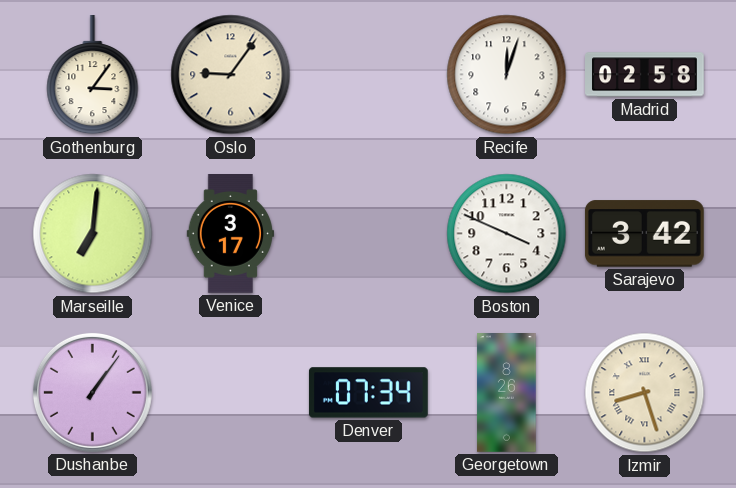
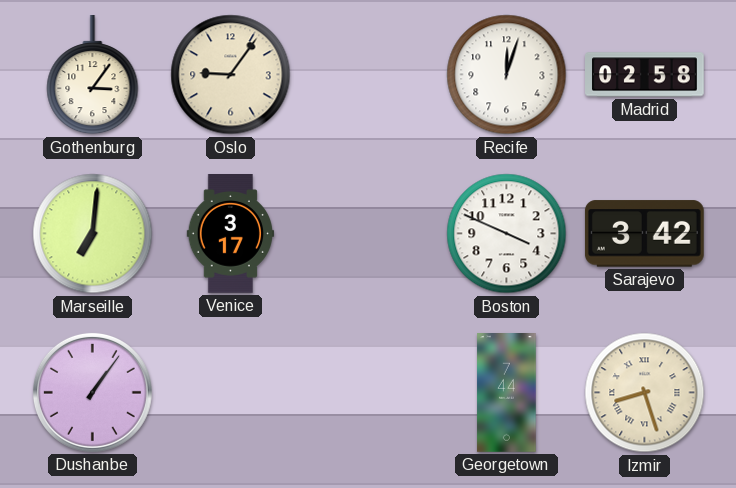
Denver: 07:34 -> none (369, 393)
Georgetown: 8:26 -> 7:44 (507, 393)
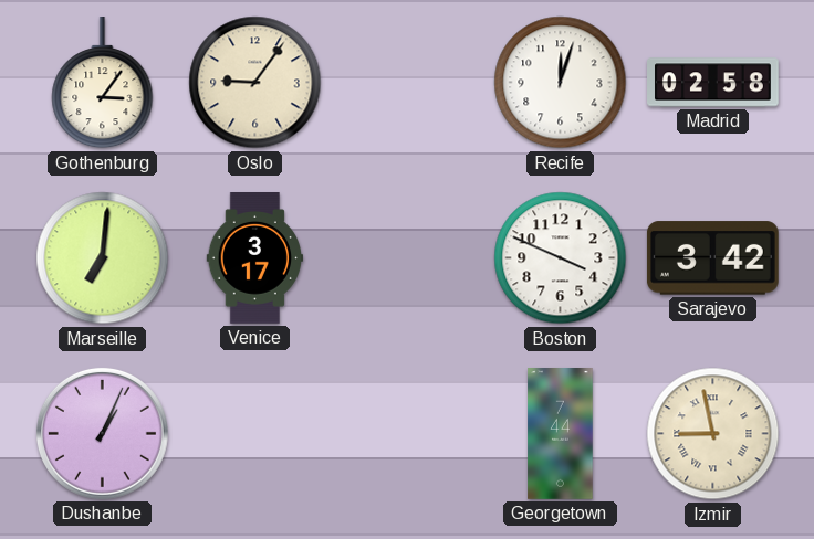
Dushanbe: 1:06 -> 1:04 (102, 433)
Izmir: 8:27 -> 8:58 (713, 434)
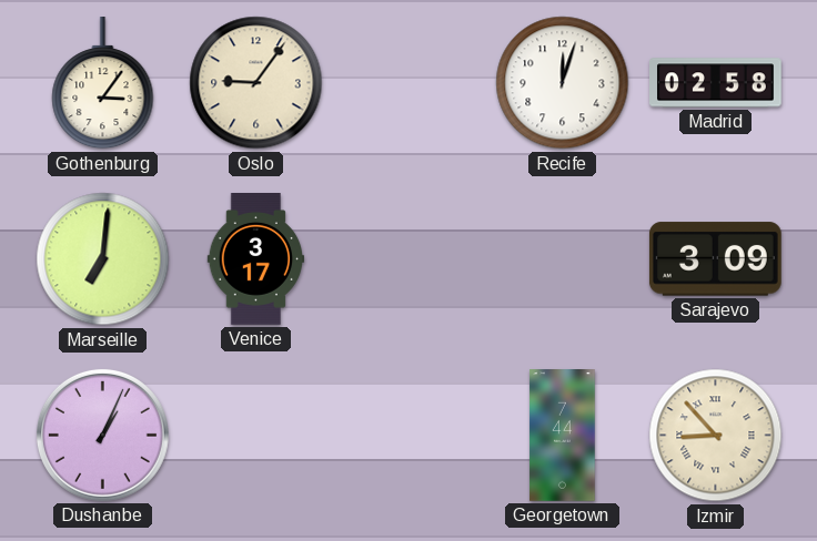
Boston: 3:49 -> none (561, 258)
Sarajevo: 3:42 -> 3:09 (715, 259)
Izmir: 8:58 -> 8:53 (716, 436)
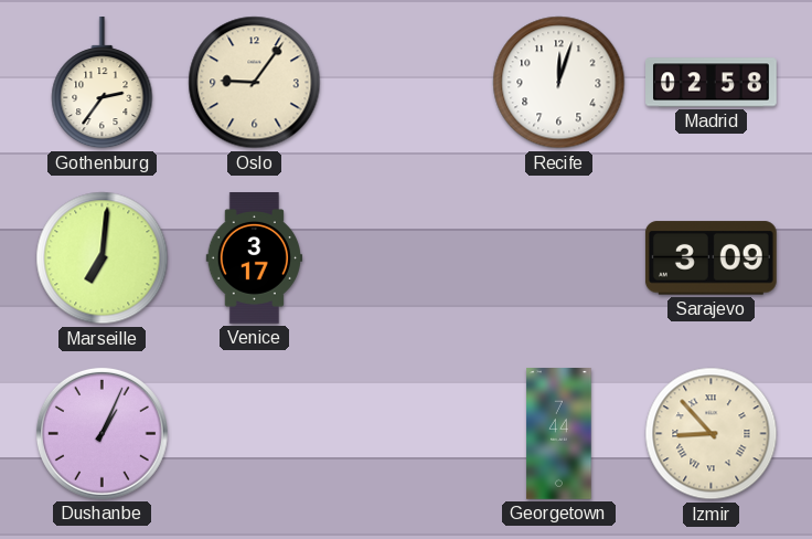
Gothenburg: 3:06 -> 2:36 (103, 84)
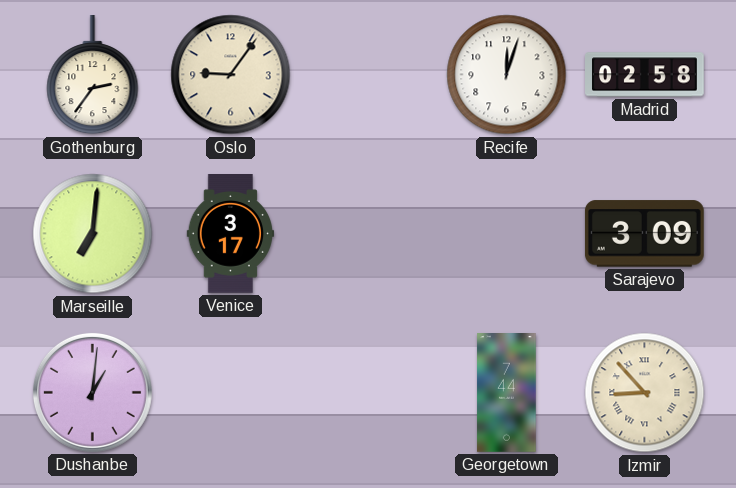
Dushanbe: 1:04 -> 1:01 (92, 392)
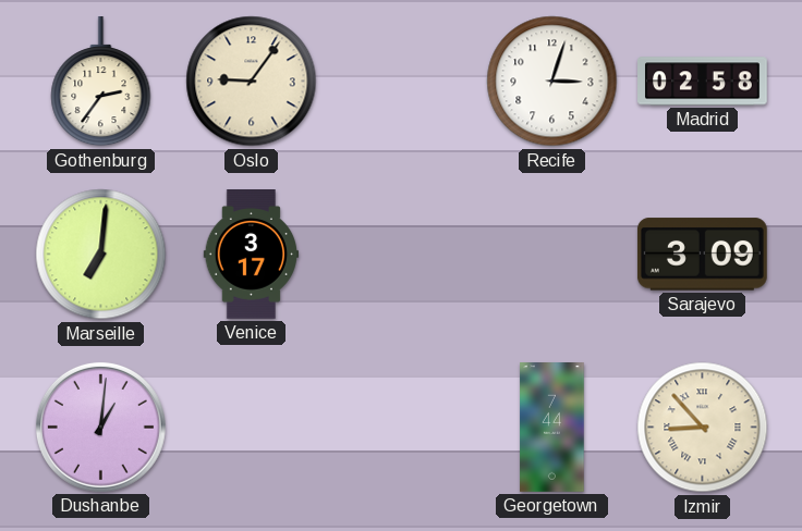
Recife: 12:03 -> 3:03 (552, 82)
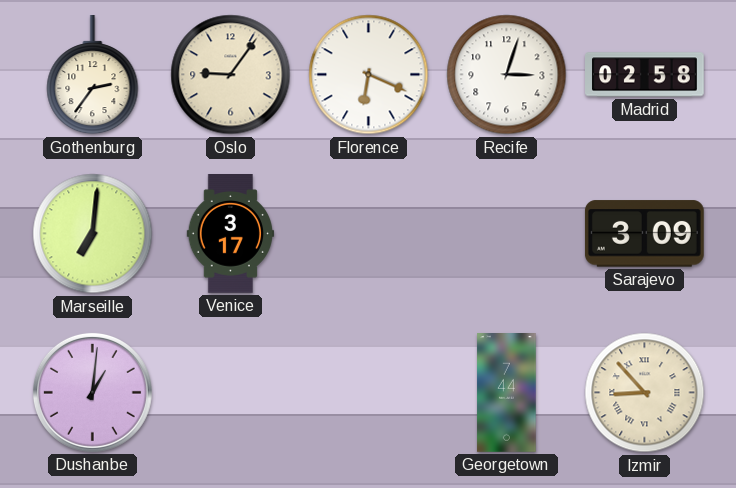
Florence: none -> 6:19 (369, 75)
